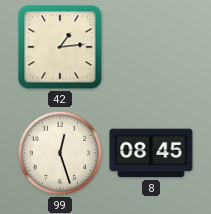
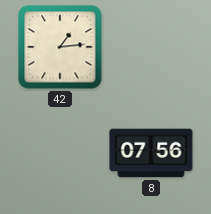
99: 12:27 -> none (60, 153)
8: 08:45 -> 07:56 (151, 153)
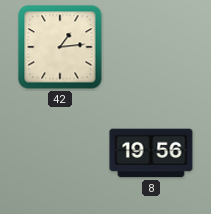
8: 07:56 -> 19:56 (151, 153)
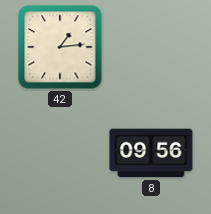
8: 19:56 -> 09:56 (151, 153)
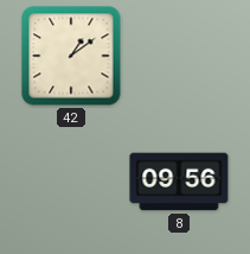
42: 1:14 -> 1:09 (71, 56)
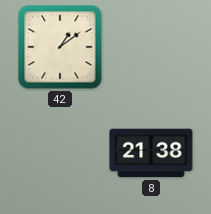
8: 09:56 -> 21:38 (151, 153)
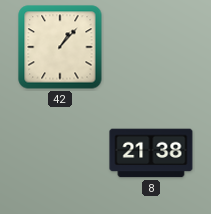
42: 1:09 -> 1:07 (60, 47)
